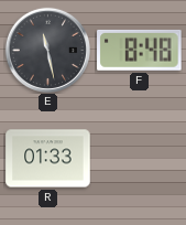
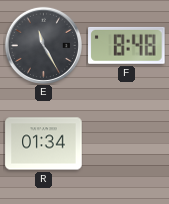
E: 11:28 -> 11:25 (43, 45)
R: 01:33 -> 01:34 (44, 144)
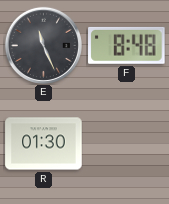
E: 11:25 -> 11:26 (43, 45)
R: 01:34 -> 01:30 (44, 144)
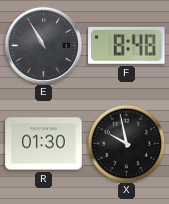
E: 11:26 -> 10:55 (43, 45)
X: none -> 9:58 (126, 143)
